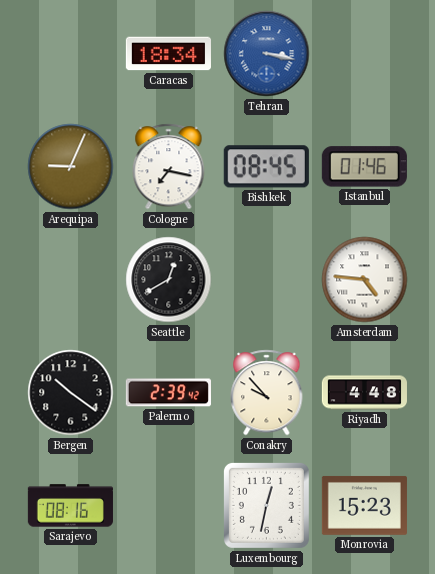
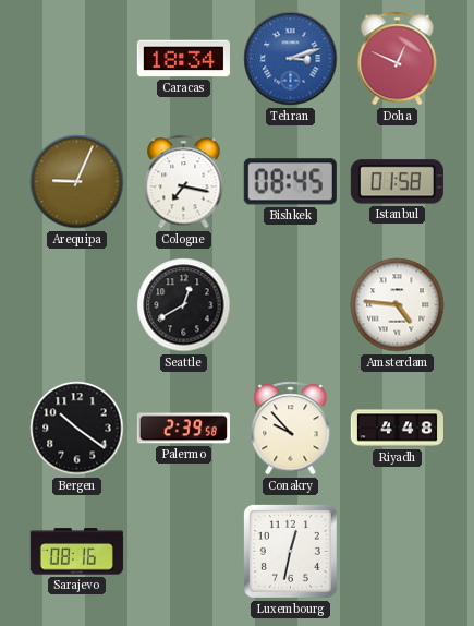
Tehran: 3:17 -> 3:12 (291, 59)
Doha: none -> 12:49 (398, 59)
Istanbul: 01:46 -> 01:58 (397, 182)
Palermo: 2:39:42 -> 2:39:58 (183, 429)
Monrovia: 15:23 -> none (364, 505)
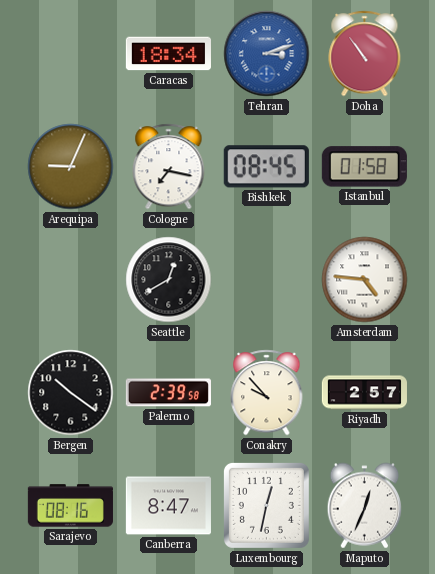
Doha: 12:49 -> 10:54 (365, 54)
Riyadh: 4:48 -> 2:57 (364, 393)
Canberra: none -> 8:47 (168, 506)
Maputo: none -> 12:34 (365, 506)
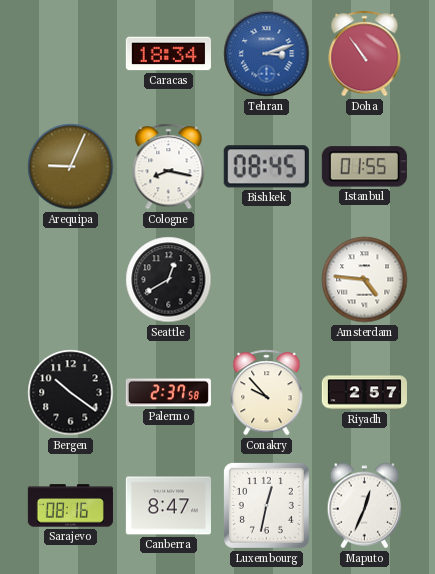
Cologne: 7:17 -> 8:17 (169, 167)
Istanbul: 01:58 -> 01:55 (364, 167)
Palermo: 2:39 -> 2:37 (168, 393)
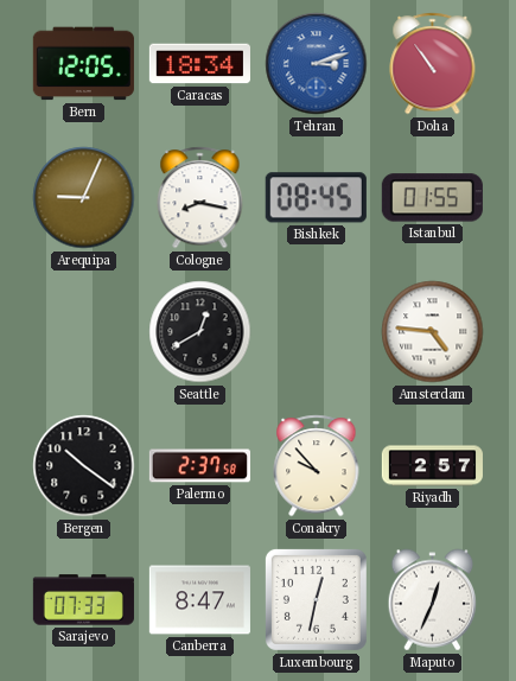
Bern: none -> 12:05 (83, 64)
Sarajevo: 08:16 -> 07:33 (83, 600)
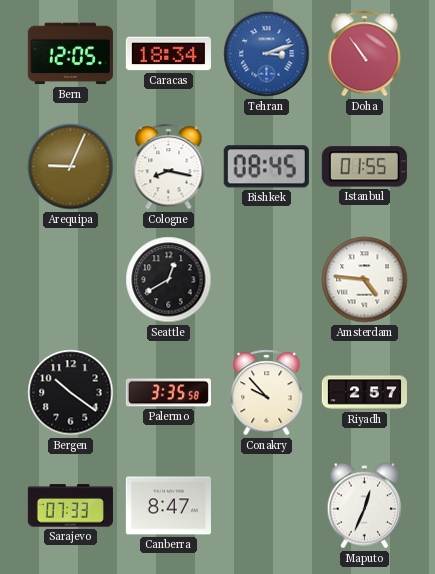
Palermo: 2:37 -> 3:35 (168, 393)
Luxembourg: 12:32 -> none (316, 599)
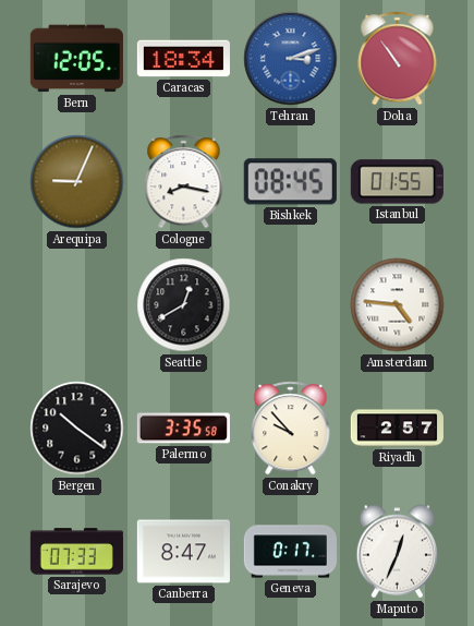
Geneva: none -> 0:17 (290, 552)
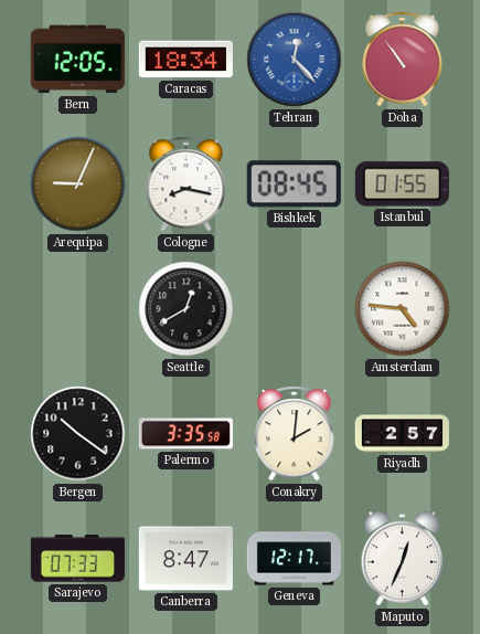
Tehran: 3:12 -> 12:23 (295, 60)
Conakry: 9:53 -> 2:01 (295, 434)
Geneva: 0:17 -> 12:17 (294, 559)
